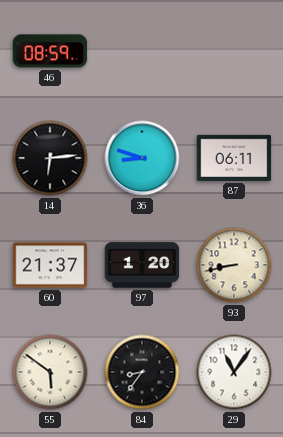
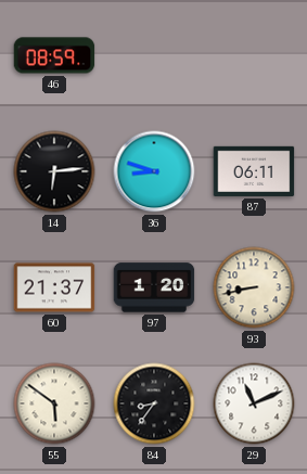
29: 11:06 -> 11:11 (254, 403)
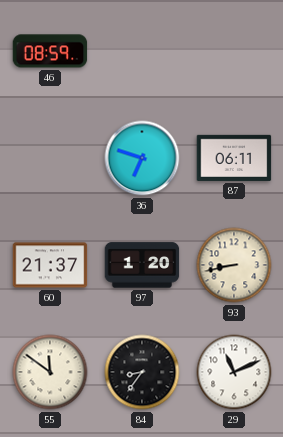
14: 6:14 -> none (54, 171)
36: 8:48 -> 6:48 (142, 158)
55: 5:51 -> 11:51 (50, 372)
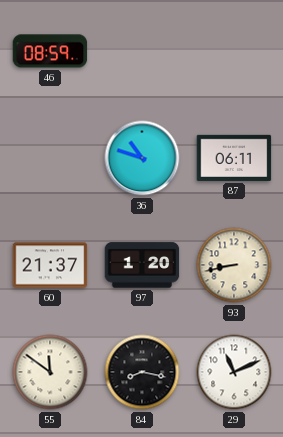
36: 6:48 -> 10:48 (142, 158)
84: 8:36 -> 8:17 (142, 372)
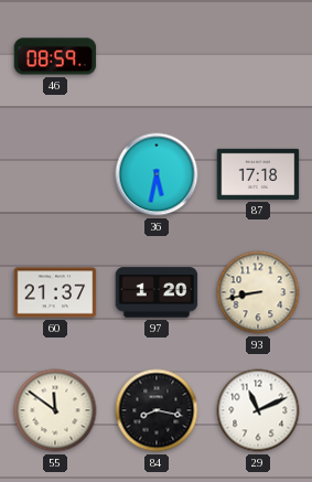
36: 10:48 -> 5:32 (157, 174)
87: 06:11 -> 17:18 (258, 174)
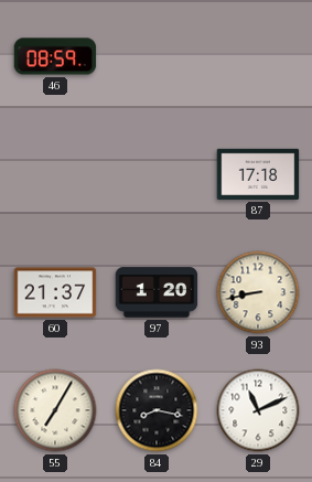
36: 5:32 -> none (157, 174)
55: 11:51 -> 7:05 (55, 410)
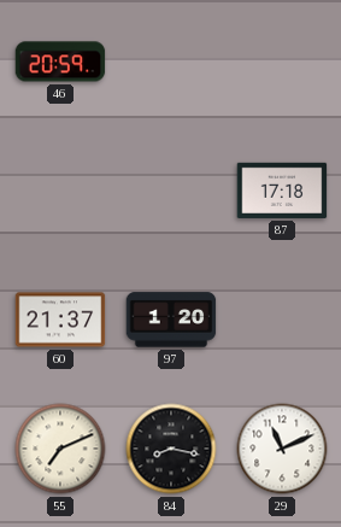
46: 08:59 -> 20:59 (60, 62)
93: 8:43 -> none (258, 292)
55: 7:05 -> 7:11 (60, 449)
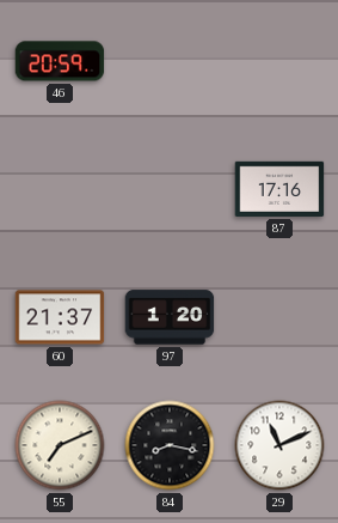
87: 17:18 -> 17:16 (279, 189)
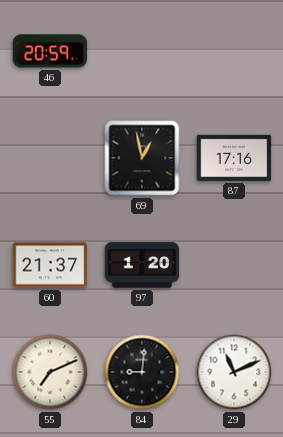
69: none -> 12:58 (142, 158)
84: 8:17 -> 9:01 (142, 372)
